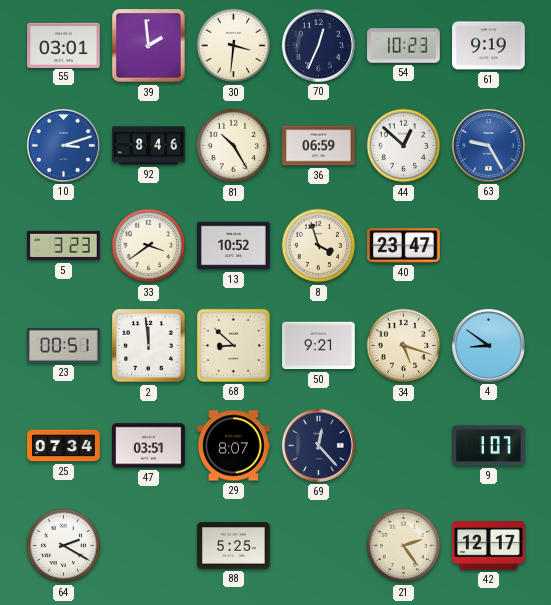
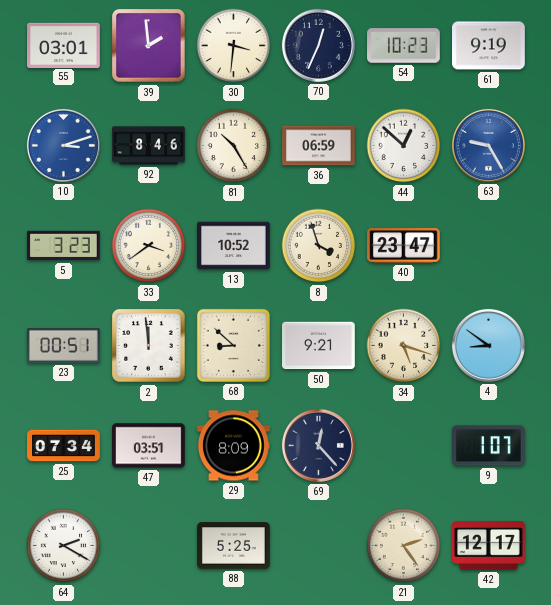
29: 8:07 -> 8:09 (234, 446)
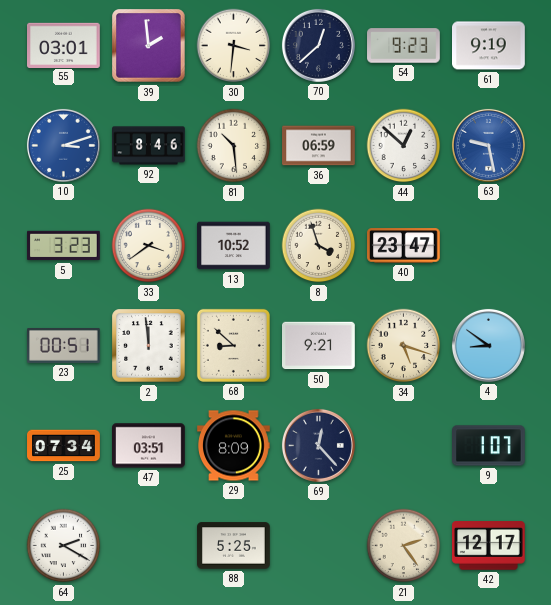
70: 12:34 -> 12:38 (318, 45)
54: 10:23 -> 9:23 (404, 46)
81: 10:25 -> 10:29 (234, 146)
63: 9:25 -> 9:28 (488, 145)
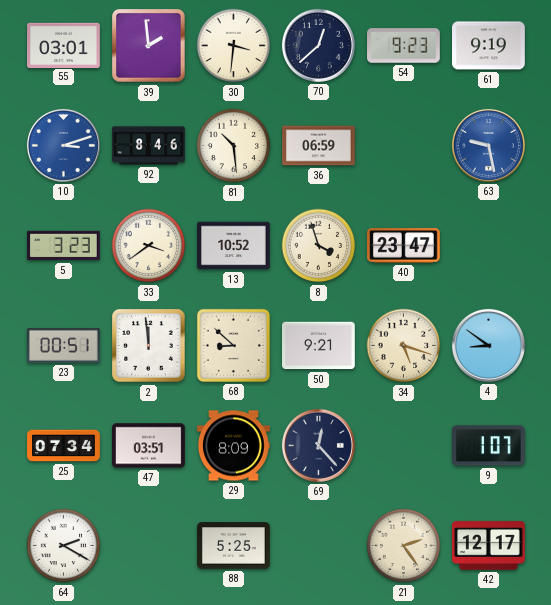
44: 12:52 -> none (404, 146)
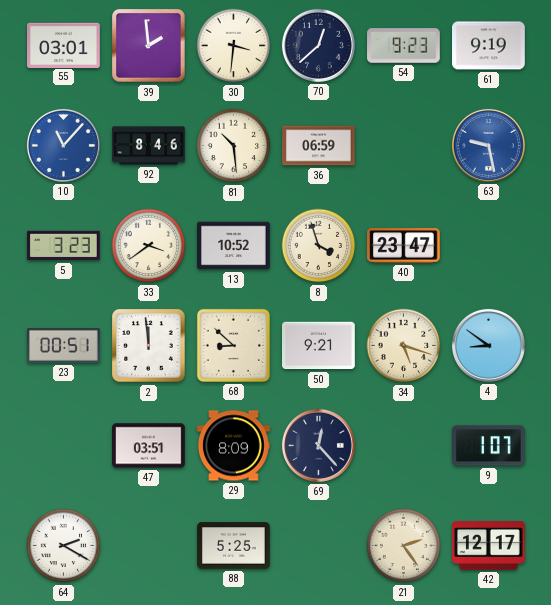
10: 3:12 -> 11:07 (63, 145)
25: 07:34 -> none (64, 446)
